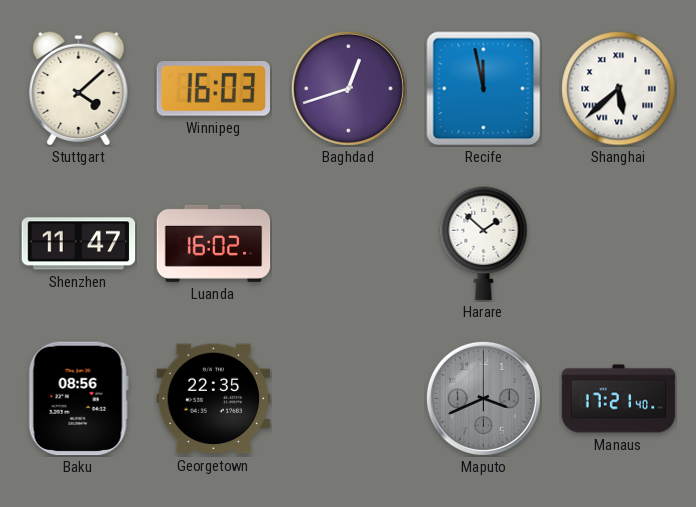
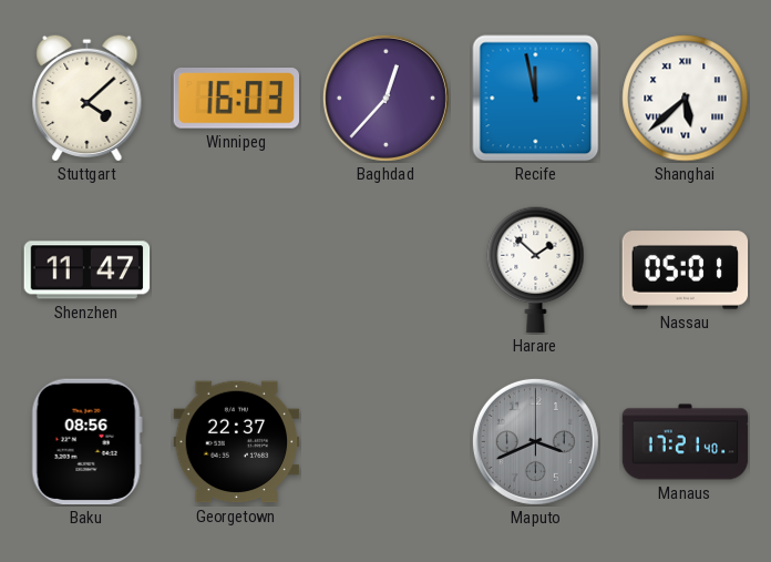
Baghdad: 12:42 -> 12:37 (385, 98)
Luanda: 16:02 -> none (214, 243)
Nassau: none -> 05:01 (686, 270)
Georgetown: 22:35 -> 22:37 (237, 442)
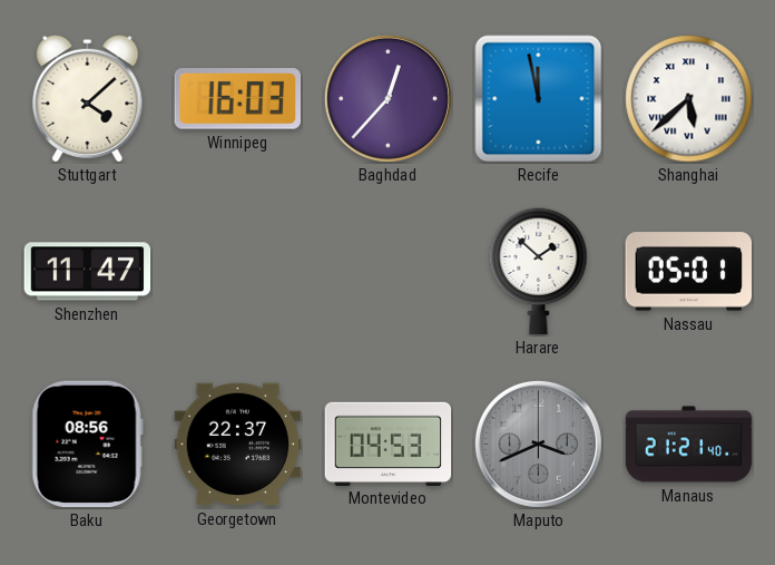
Montevideo: none -> 04:53 (389, 444)
Manaus: 17:21 -> 21:21 (689, 445)
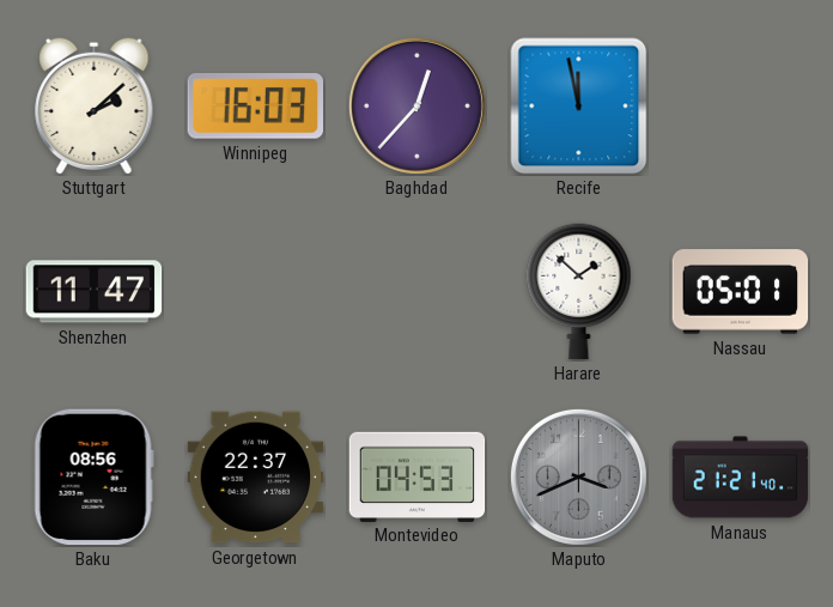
Stuttgart: 4:08 -> 2:08 (95, 105)
Shanghai: 5:38 -> none (689, 99)
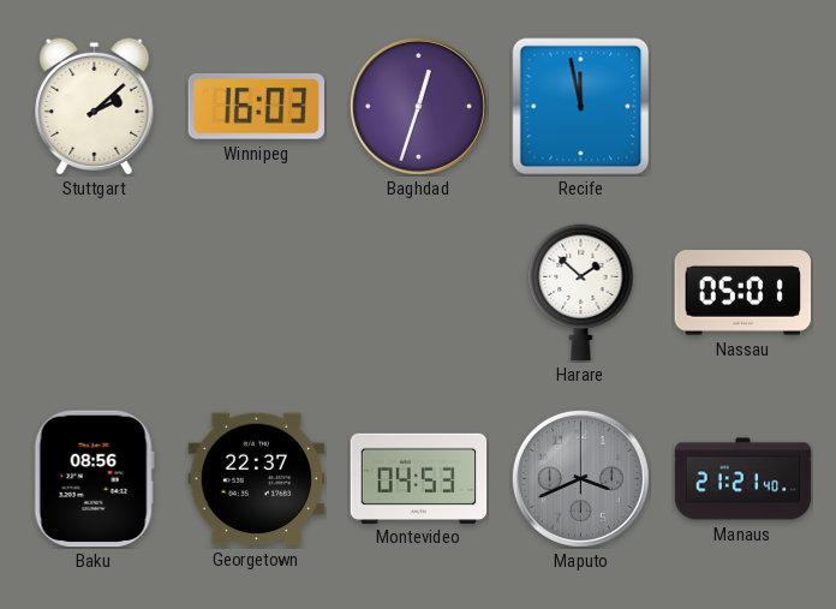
Baghdad: 12:37 -> 12:33 (418, 106)
Shenzhen: 11:47 -> none (95, 292)
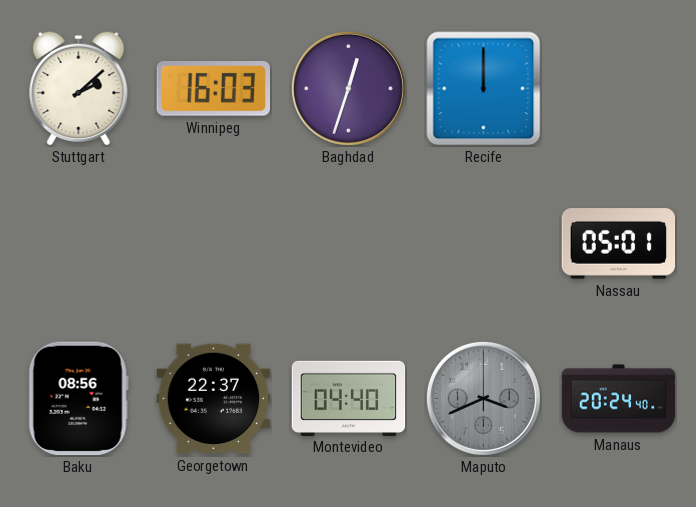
Recife: 11:58 -> 12:00 (484, 89)
Harare: 1:52 -> none (581, 293)
Montevideo: 04:53 -> 04:40 (349, 398)
Manaus: 21:21 -> 20:24 (619, 399)
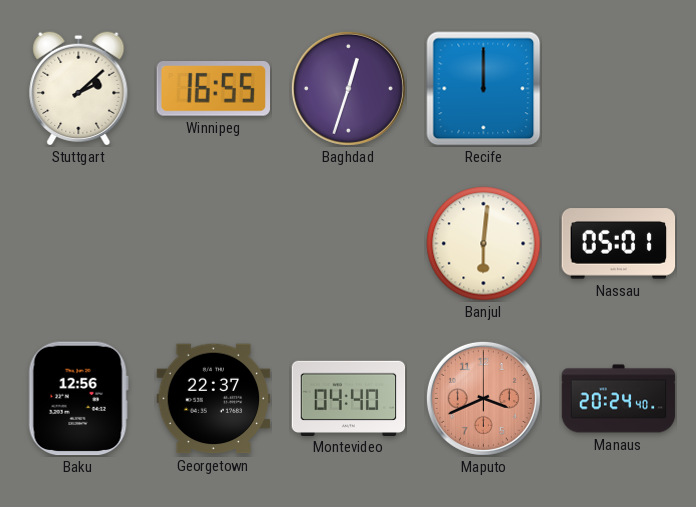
Winnipeg: 16:03 -> 16:55 (213, 89)
Banjul: none -> 6:01 (484, 244)
Baku: 08:56 -> 12:56 (78, 399)
Maputo dial: grey -> salmon (483, 398)
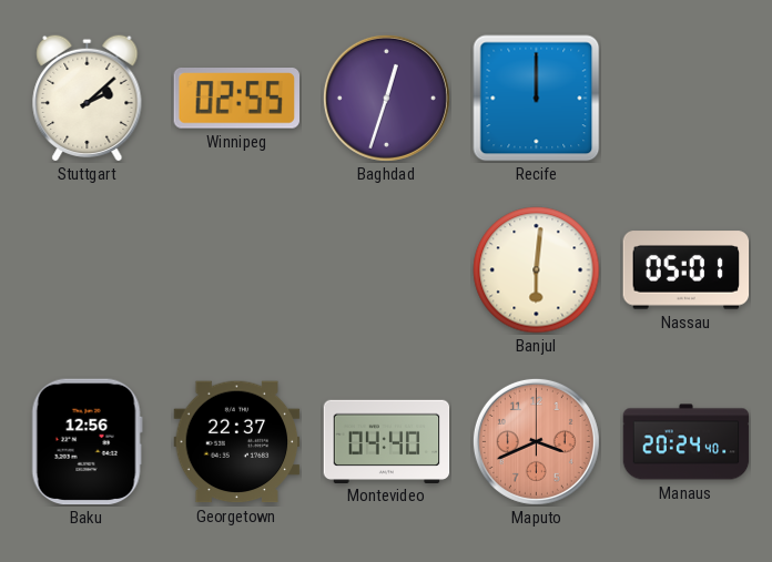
Winnipeg: 16:55 -> 02:55 (236, 99)
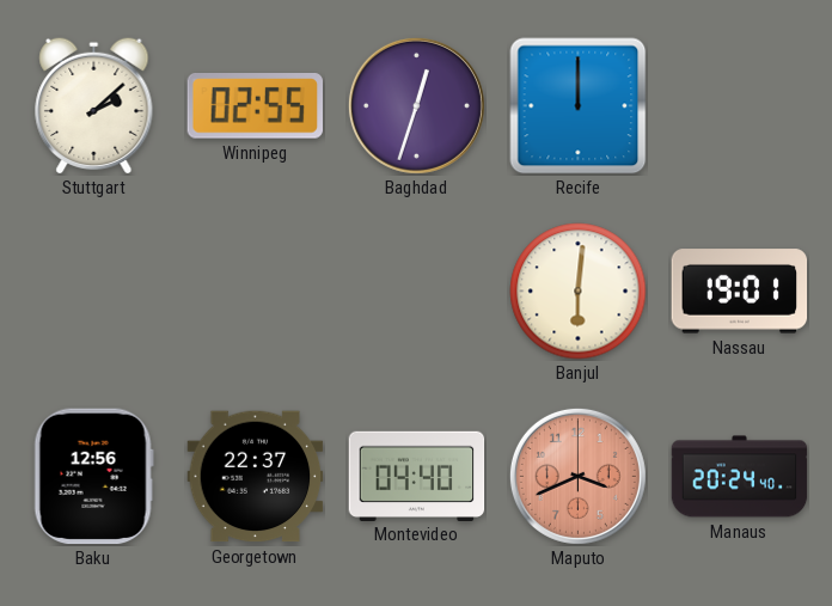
Nassau: 05:01 -> 19:01 (740, 292)
